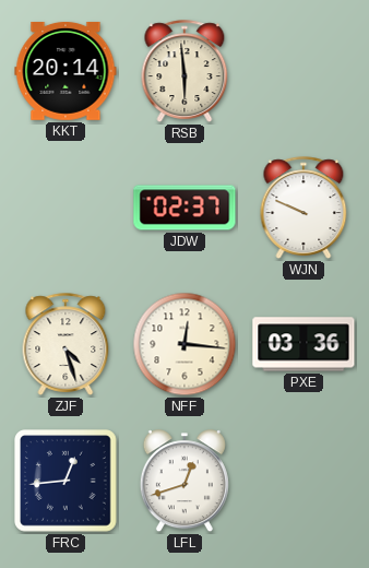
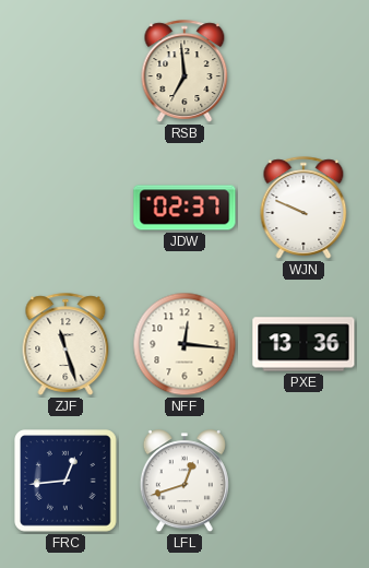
KKT: 20:14 -> none (66, 71)
RSB: 5:59 -> 6:59 (184, 71)
ZJF: 4:27 -> 11:27 (66, 344)
PXE: 03:36 -> 13:36 (303, 344)
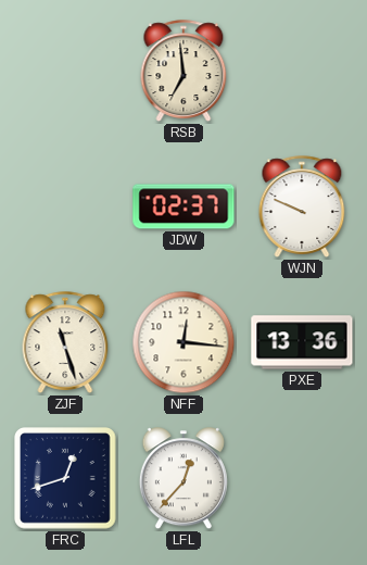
FRC: 12:44 -> 12:42 (66, 479)
LFL: 12:42 -> 12:37 (184, 479)
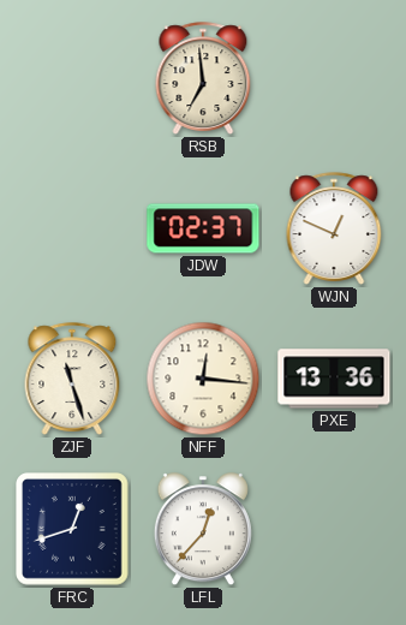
WJN: 9:49 -> 12:49 (334, 228)
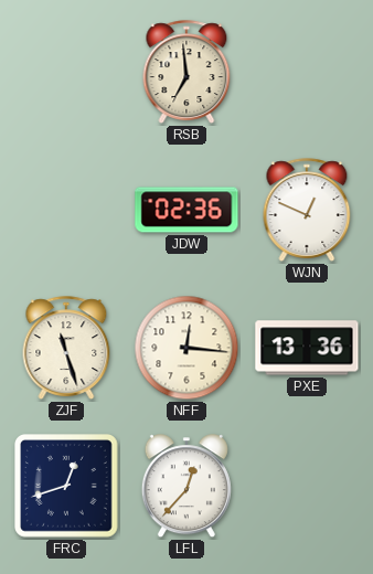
JDW: 02:37 -> 02:36 (186, 210)
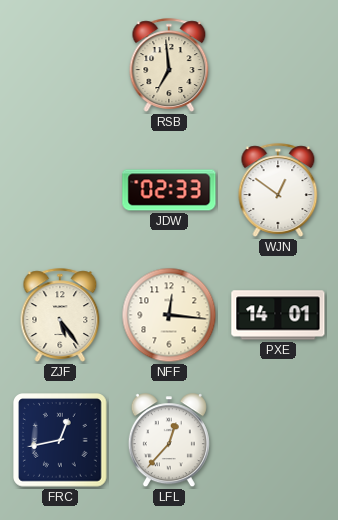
JDW: 02:36 -> 02:33 (169, 190)
WJN: 12:49 -> 12:51 (278, 190)
ZJF: 11:27 -> 5:24 (60, 315)
PXE: 13:36 -> 14:01 (278, 315)
FRC: 12:42 -> 12:43 (61, 441)
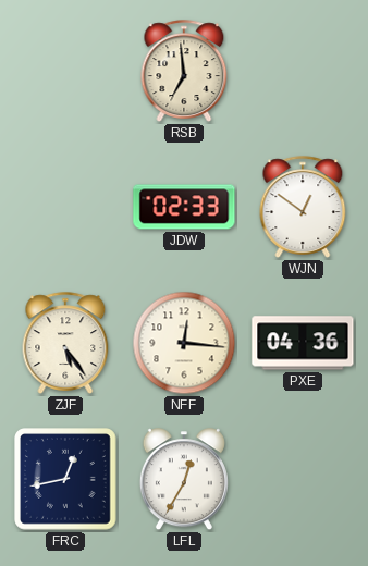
PXE: 14:01 -> 04:36 (303, 343)
LFL: 12:37 -> 12:35 (184, 480)
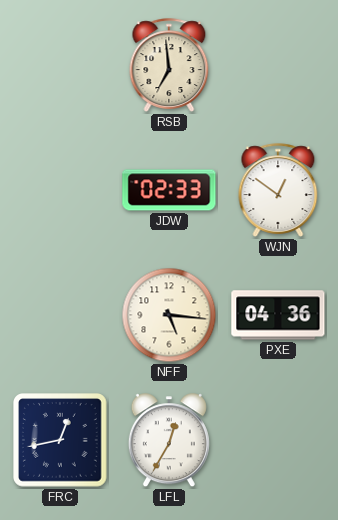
ZJF: 5:24 -> none (65, 343)
NFF: 12:16 -> 5:16 (169, 315)
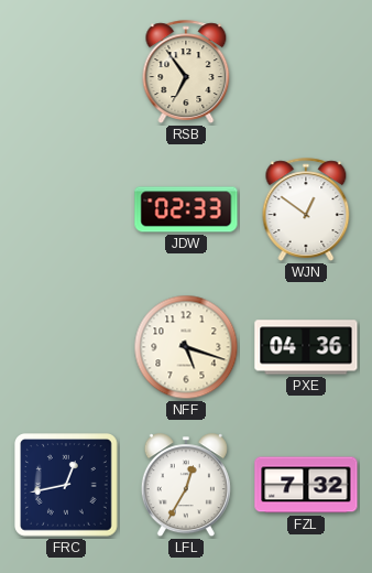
RSB: 6:59 -> 6:54 (186, 72)
NFF: 5:16 -> 5:18 (186, 347)
FZL: none -> 7:32 (306, 485)
